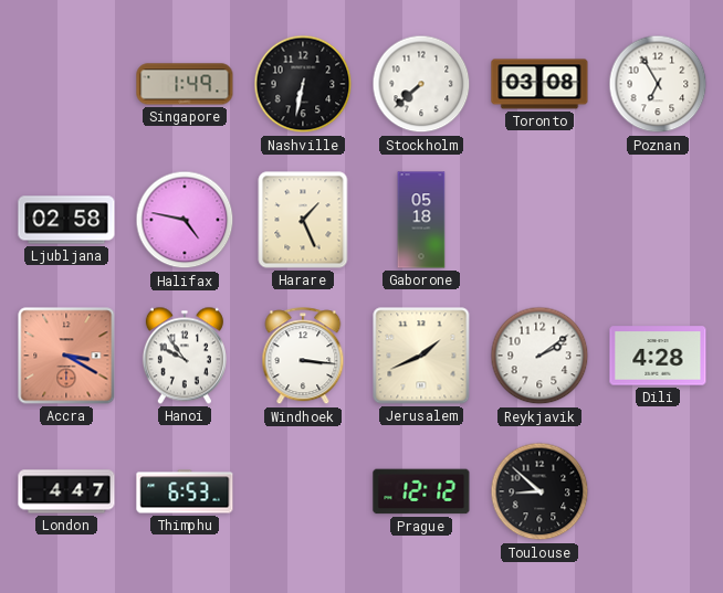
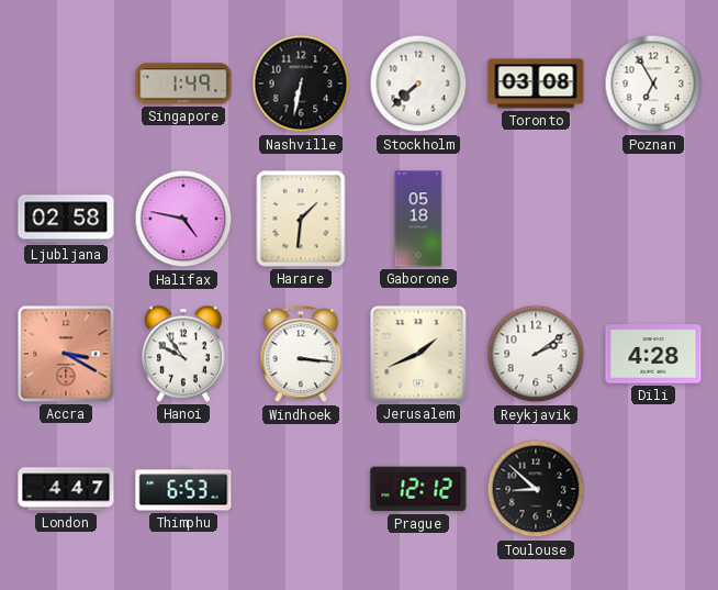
Harare: 1:26 -> 1:31 (301, 219)
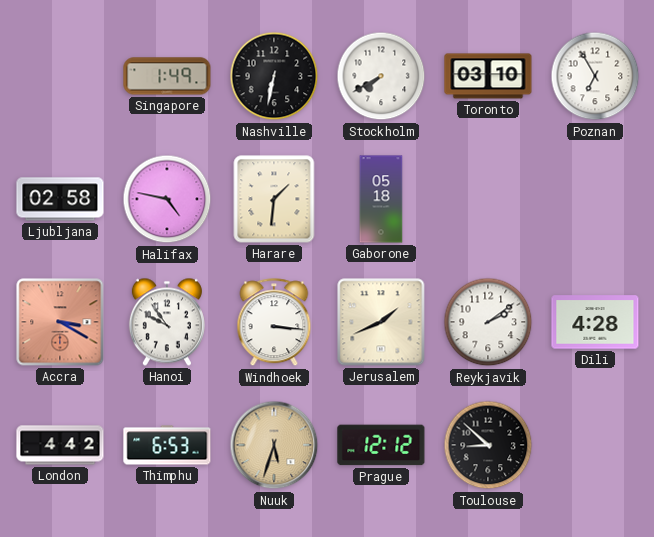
Stockholm: 7:38 -> 7:40 (381, 76)
Toronto: 03:08 -> 03:10 (488, 76)
London: 4:47 -> 4:42 (60, 445)
Nuuk: none -> 5:33 (274, 445)
